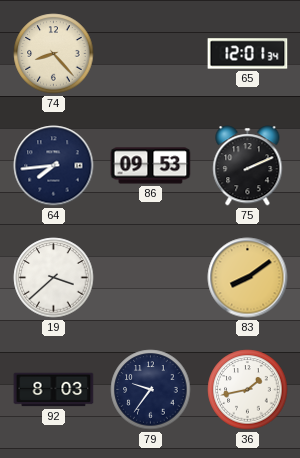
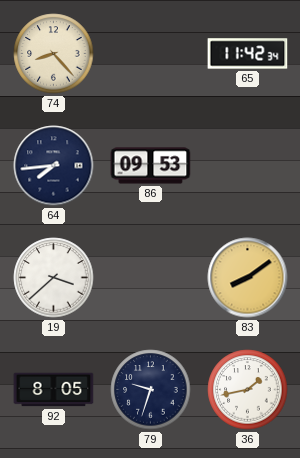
65: 12:01 -> 11:42 (248, 54)
75: 2:11 -> none (248, 166)
92: 8:03 -> 8:05 (54, 390)
79: 9:36 -> 9:33 (151, 390)
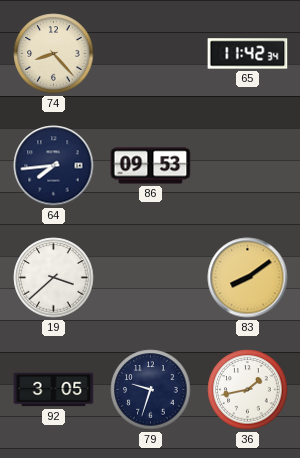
92: 8:05 -> 3:05 (54, 390)
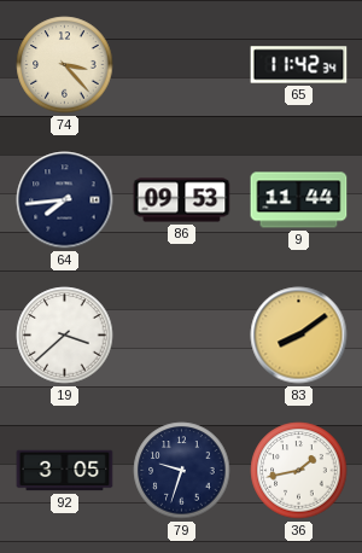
74: 8:23 -> 3:23 (65, 65)
9: none -> 11:44 (299, 200)
